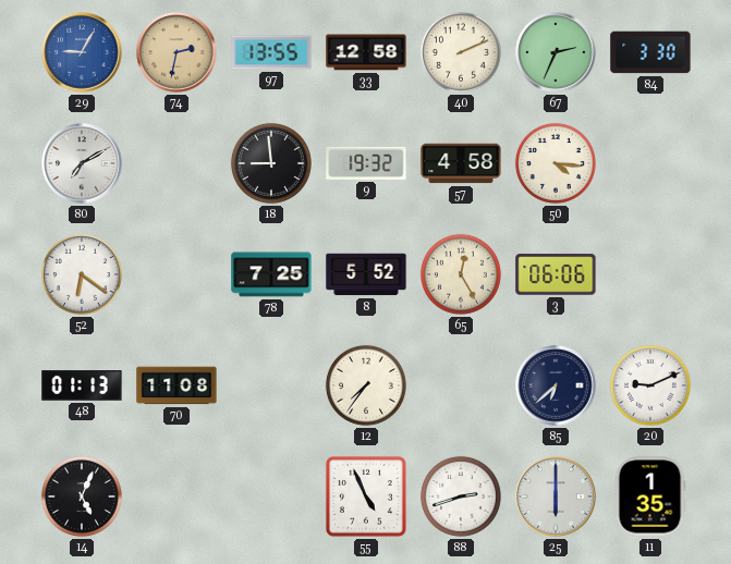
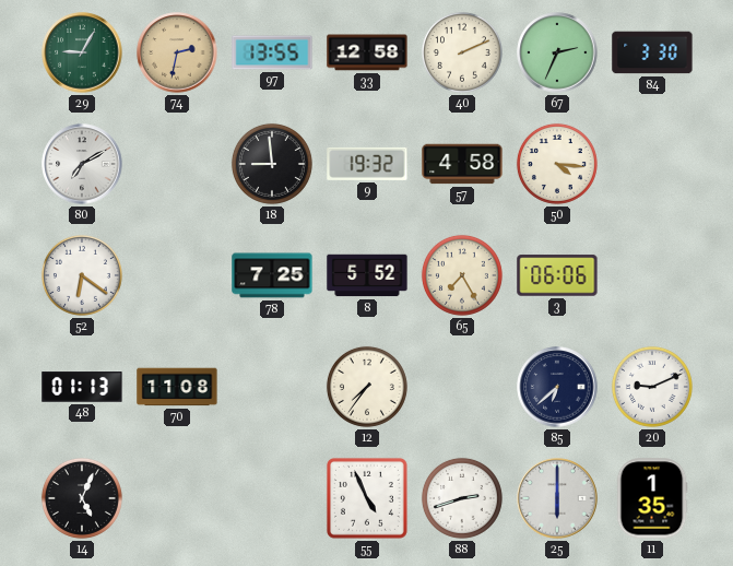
29 dial: blue -> green (82, 52)
65: 12:25 -> 7:25 (462, 275)
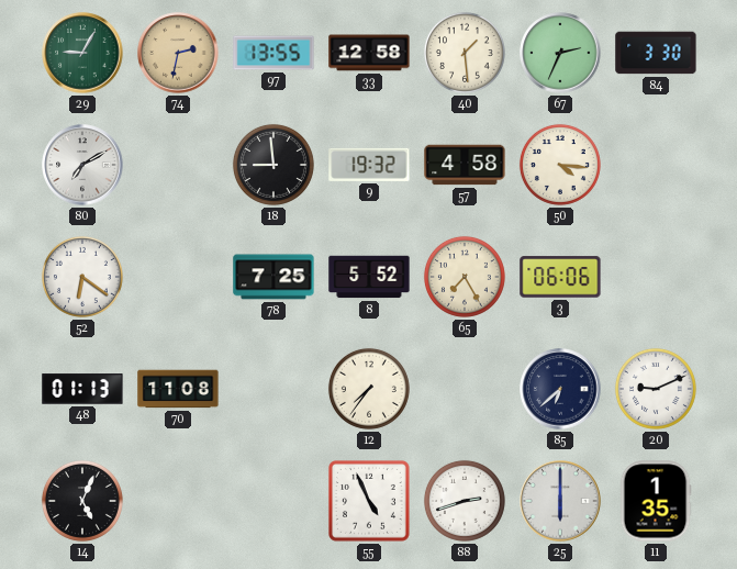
40: 2:11 -> 1:29 (465, 53)
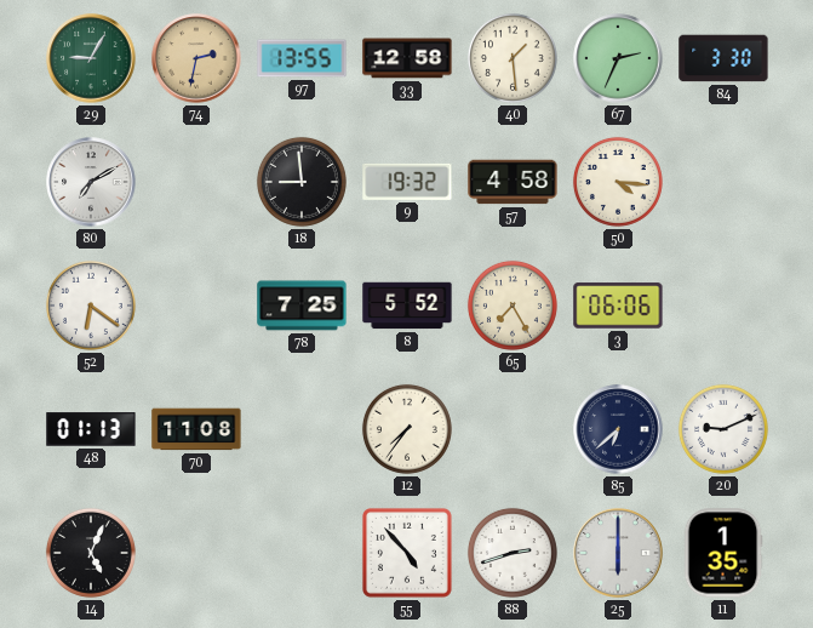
55: 4:56 -> 4:53 (407, 553)
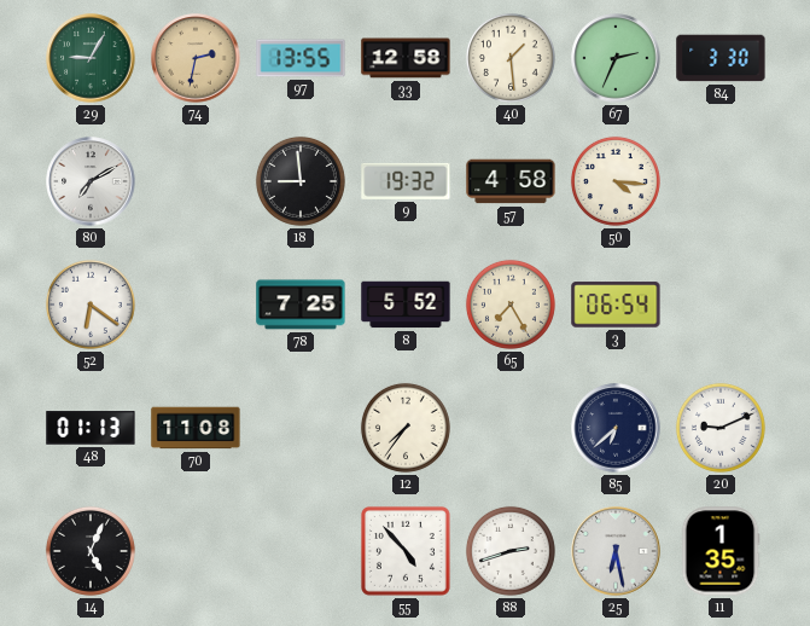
3: 06:06 -> 06:54 (616, 305)
25: 6:00 -> 6:28 (616, 551)
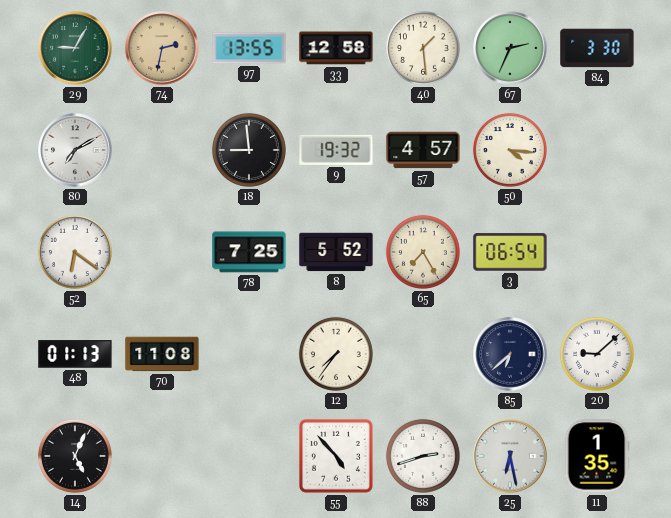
57: 4:58 -> 4:57 (423, 150)
20: 9:11 -> 9:08 (597, 354)
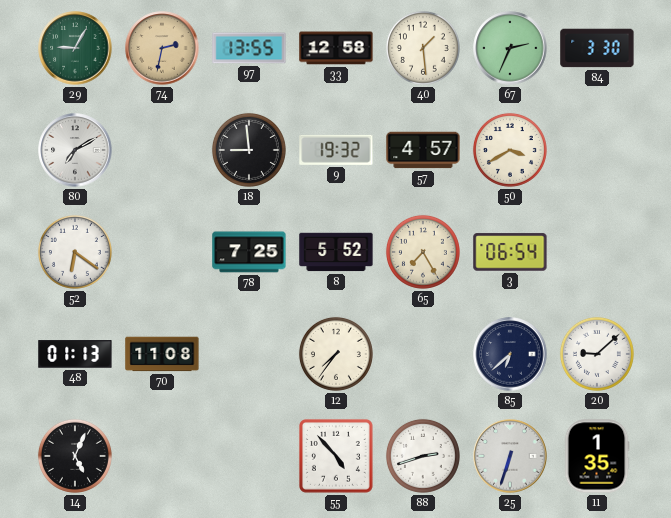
50: 4:16 -> 3:40 (510, 150)
25: 6:28 -> 6:33 (510, 456)
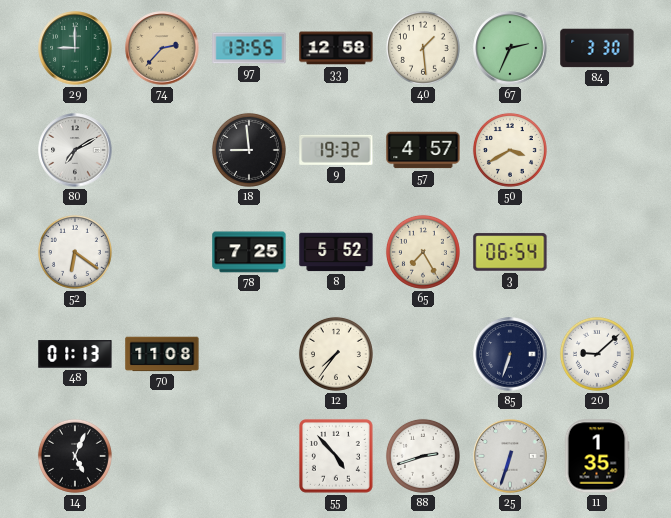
29: 9:05 -> 9:00 (75, 48)
74: 2:32 -> 2:37 (162, 48)
85: 6:38 -> 6:33 (510, 354)
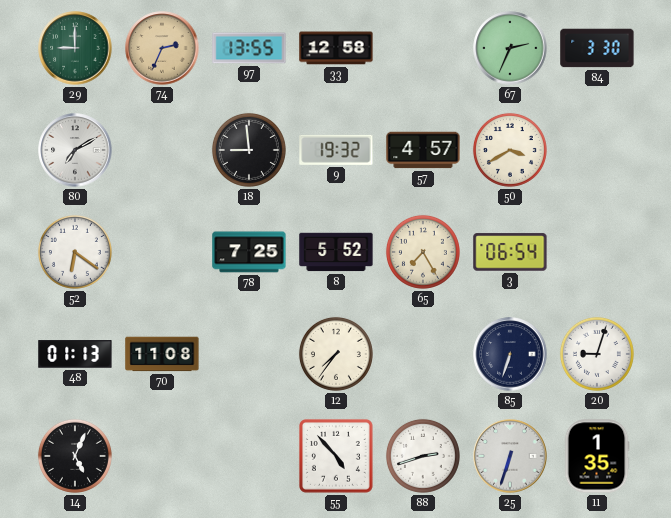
74: 2:37 -> 2:34 (162, 48)
40: 1:29 -> none (423, 48)
20: 9:08 -> 9:03 (597, 354)
